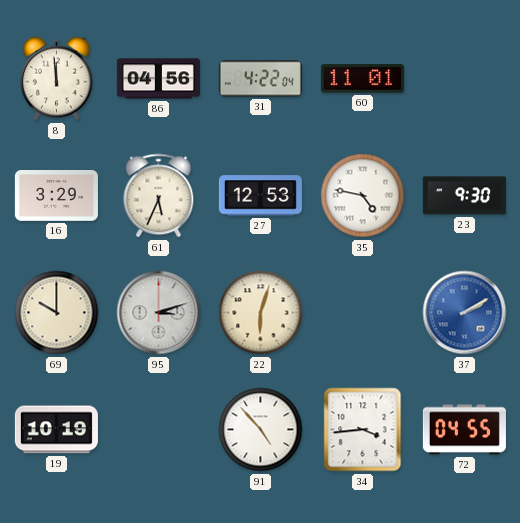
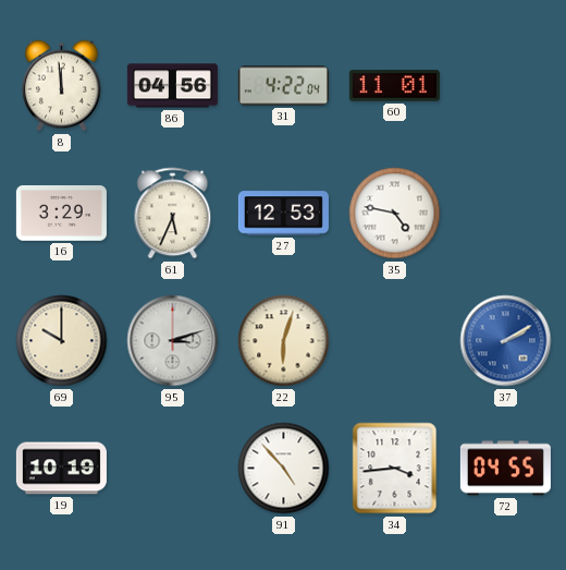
23: 9:30 -> none (464, 196)
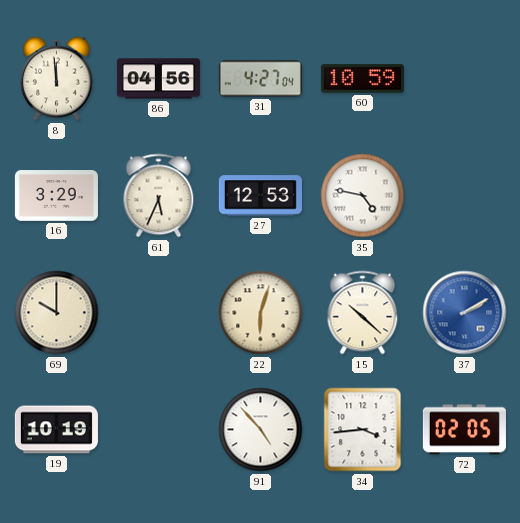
31: 4:22 -> 4:27 (260, 79)
60: 11:01 -> 10:59 (362, 79)
95: 3:12 -> none (173, 341)
15: none -> 10:22 (363, 313)
72: 04:55 -> 02:05 (464, 430)
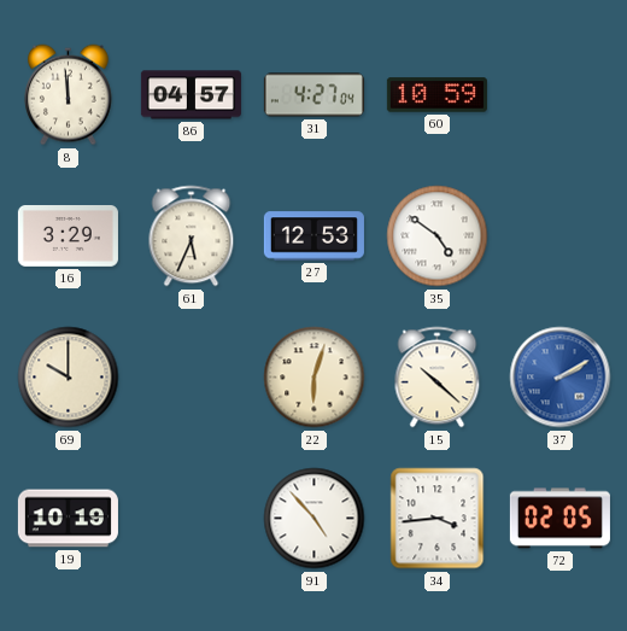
86: 04:56 -> 04:57 (191, 95)
35: 4:47 -> 4:51 (438, 236)
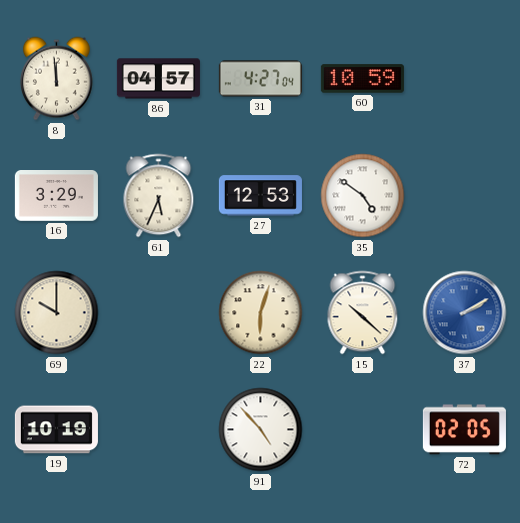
34: 3:44 -> none (438, 519)
